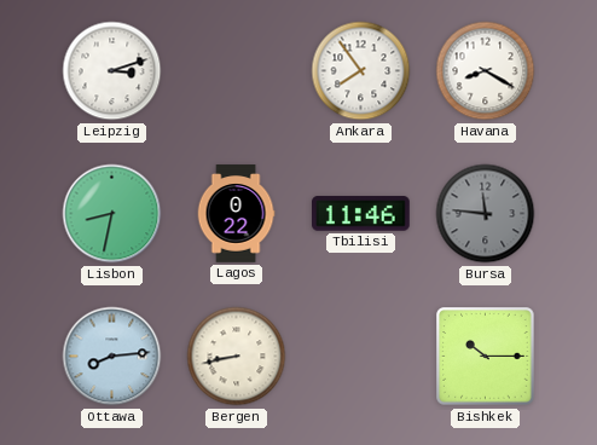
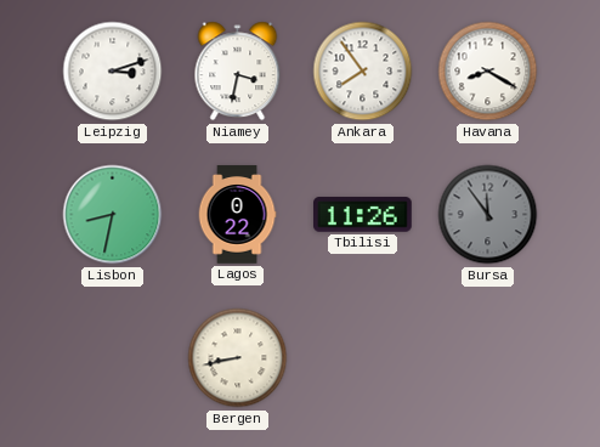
Niamey: none -> 3:32 (238, 72)
Tbilisi: 11:46 -> 11:26 (363, 215)
Bursa: 11:46 -> 11:54 (488, 215)
Ottawa: 8:14 -> none (112, 357)
Bishkek: 10:15 -> none (486, 357)
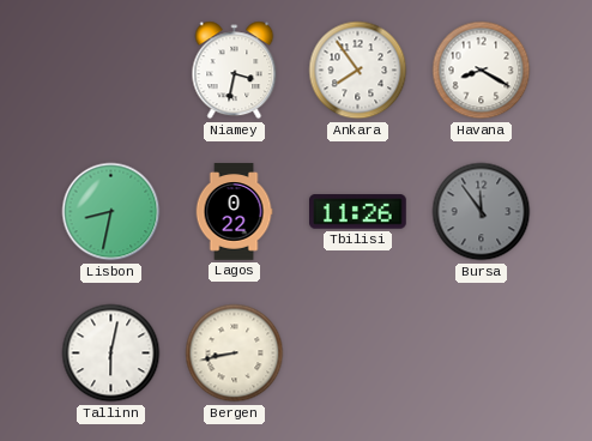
Leipzig: 3:12 -> none (113, 72)
Tallinn: none -> 6:02 (111, 354)
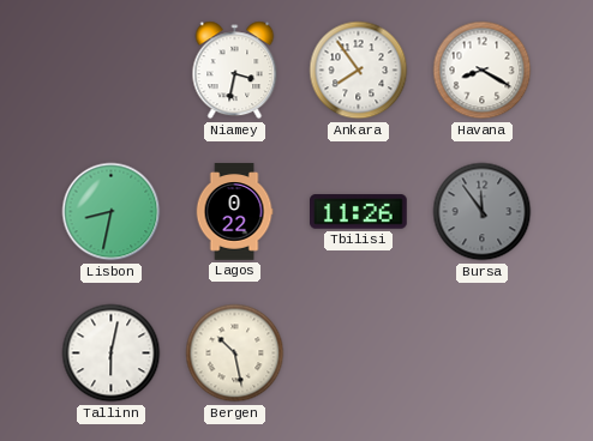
Bergen: 8:43 -> 10:28 (235, 354)
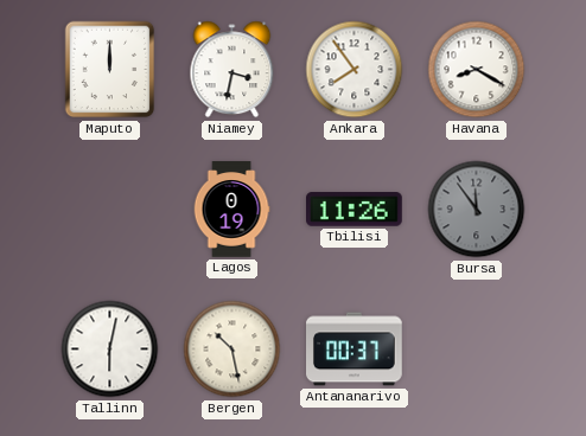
Maputo: none -> 12:00 (110, 70)
Lisbon: 8:32 -> none (112, 212)
Lagos: 0:22 -> 0:19 (231, 210)
Antananarivo: none -> 00:37 (355, 350)
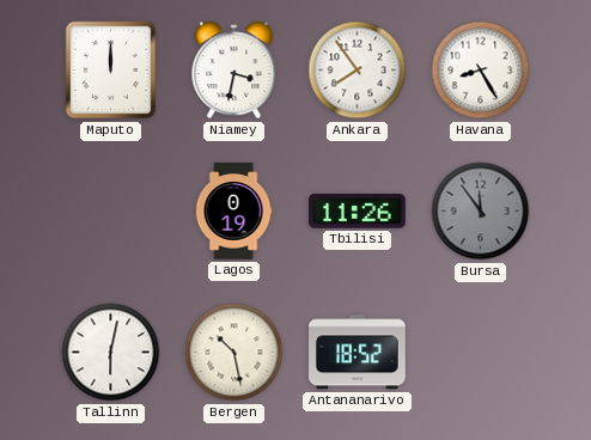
Havana: 8:20 -> 8:25 (481, 71)
Antananarivo: 00:37 -> 18:52 (358, 353)
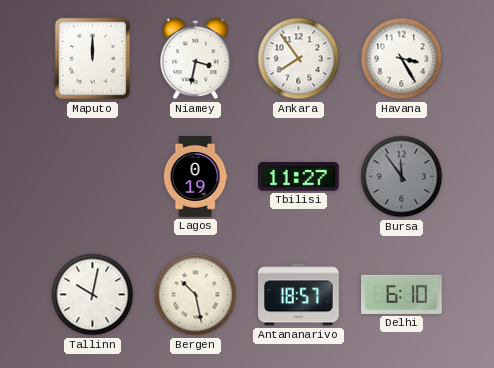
Havana: 8:25 -> 3:25 (402, 59)
Tbilisi: 11:26 -> 11:27 (299, 177)
Tallinn: 6:02 -> 10:02 (93, 295)
Antananarivo: 18:52 -> 18:57 (299, 295)
Delhi: none -> 6:10 (402, 294)
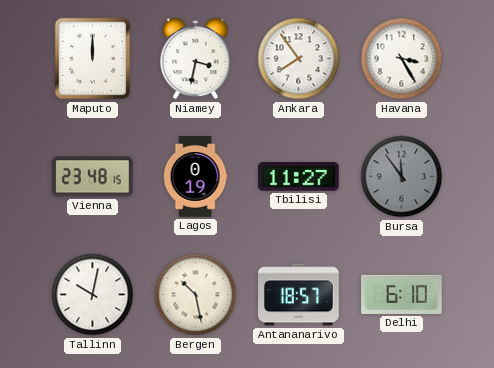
Vienna: none -> 23:48 (93, 177)
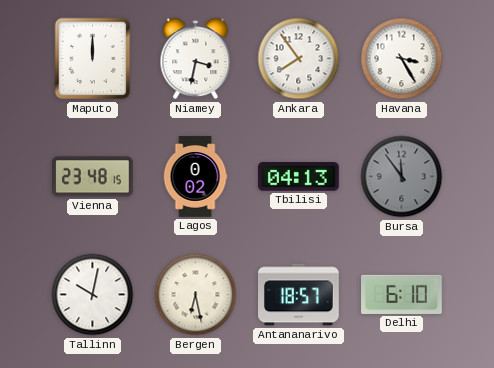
Lagos: 0:19 -> 0:02 (195, 177)
Tbilisi: 11:27 -> 04:13 (299, 177)
Bergen: 10:28 -> 6:28 (196, 295)
